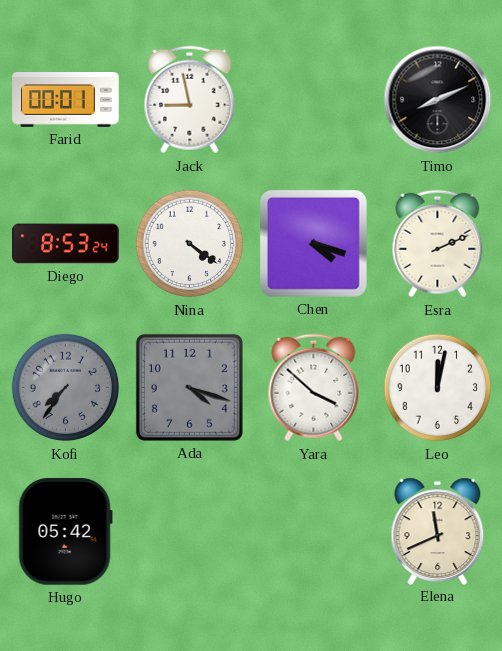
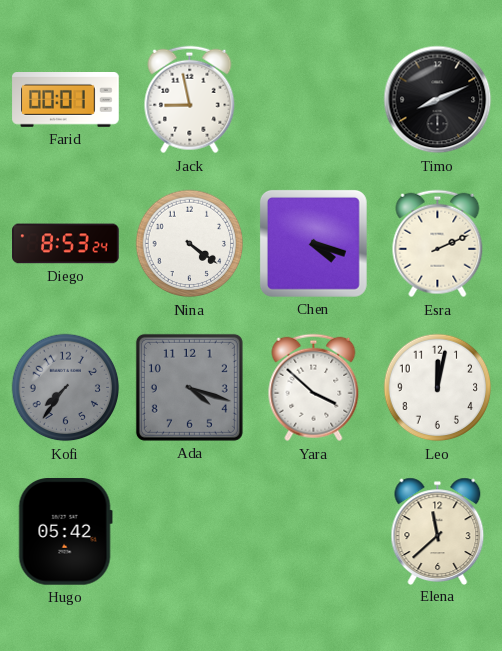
Elena: 11:41 -> 11:38 (438, 531)
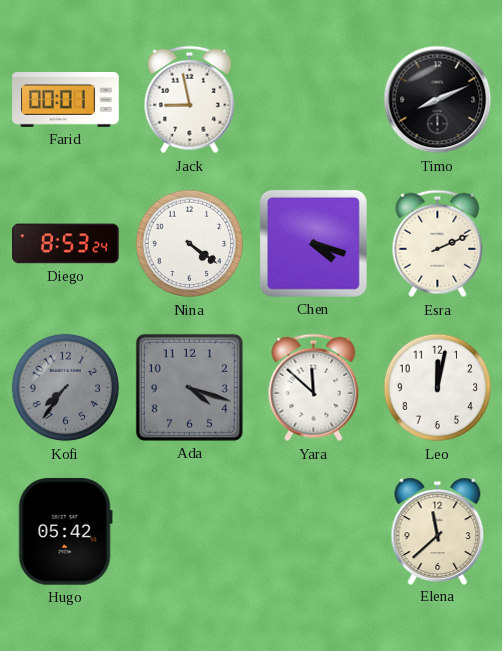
Yara: 3:52 -> 11:52 (314, 388)
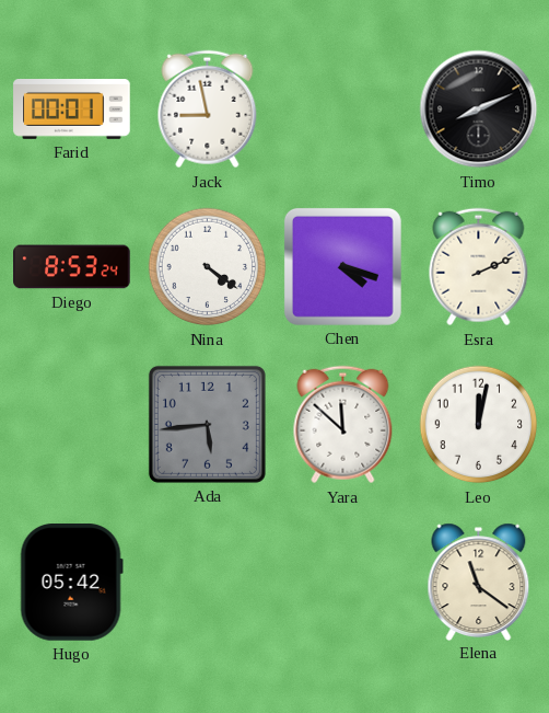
Kofi: 7:36 -> none (66, 388)
Ada: 4:18 -> 5:44 (207, 424)
Elena: 11:38 -> 11:21 (479, 582)
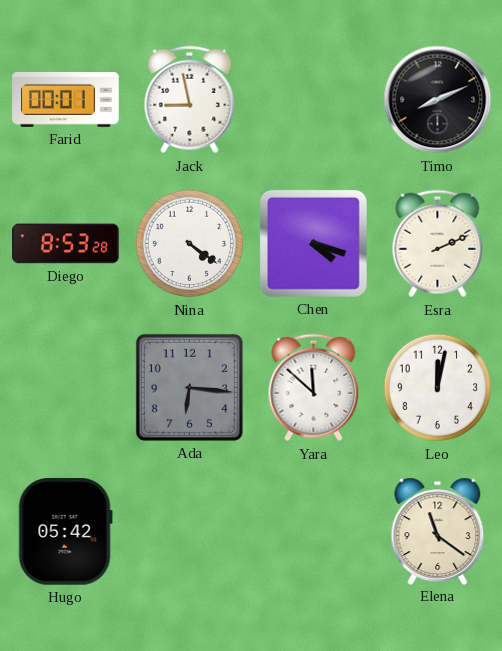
Diego: 8:53:24 -> 8:53:28 (66, 244)
Ada: 5:44 -> 6:16 (189, 387)
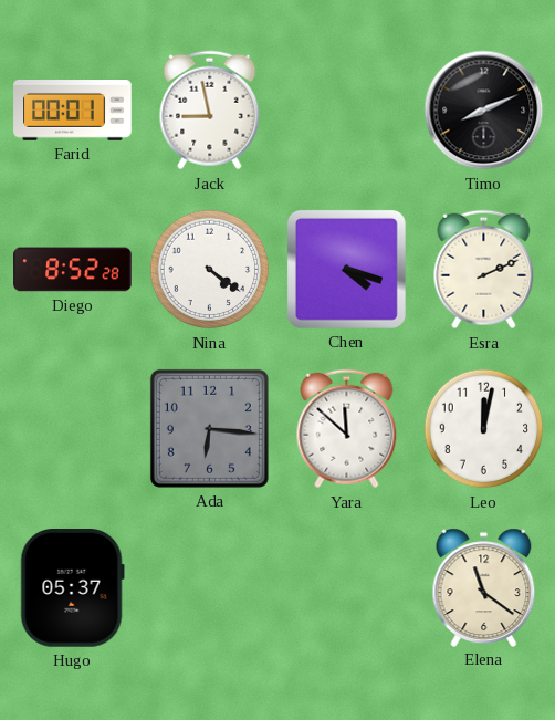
Diego: 8:53 -> 8:52 (73, 270)
Hugo: 05:42 -> 05:37 (72, 588)
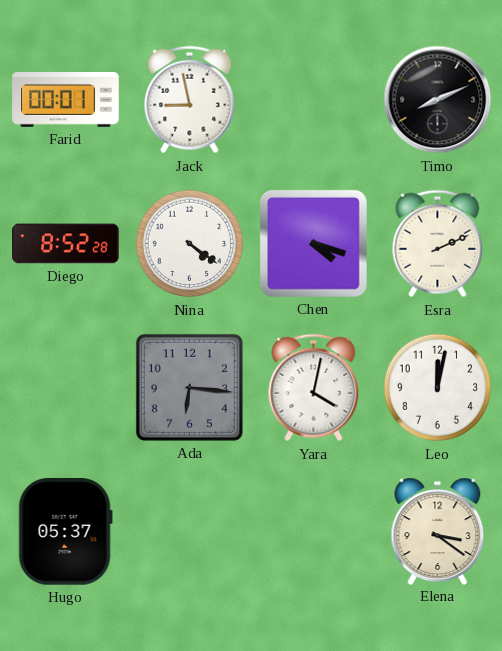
Yara: 11:52 -> 4:02 (314, 388)
Elena: 11:21 -> 3:21 (438, 531)
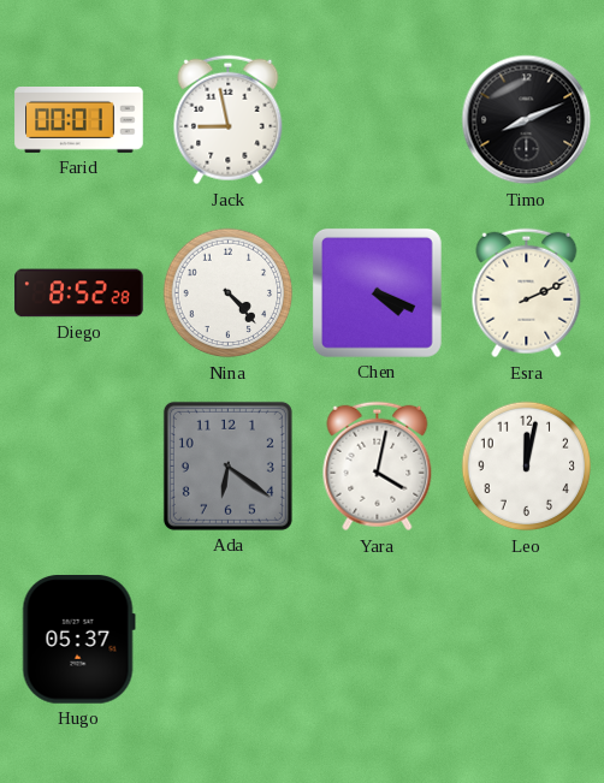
Nina: 4:21 -> 4:23 (229, 293)
Chen: 4:18 -> 4:19 (377, 292)
Ada: 6:16 -> 6:21 (227, 465)
Elena: 3:21 -> none (438, 531)
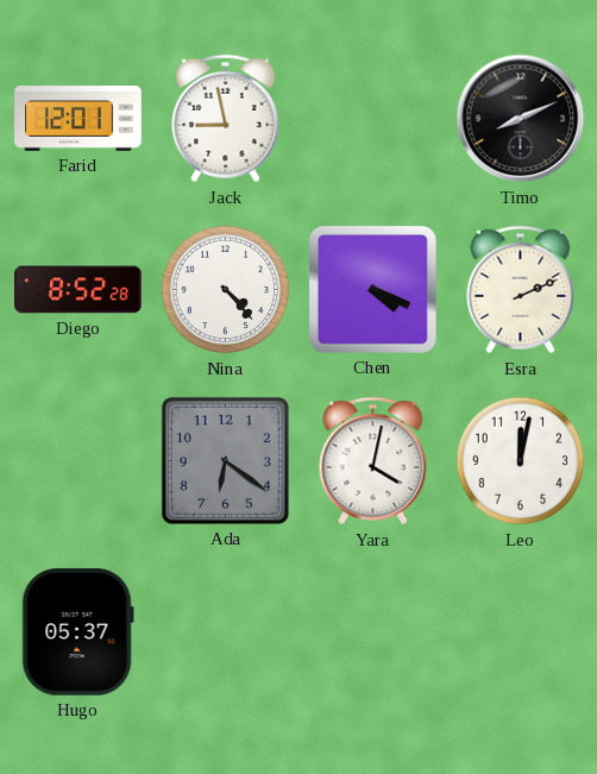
Farid: 00:01 -> 12:01 (78, 119)
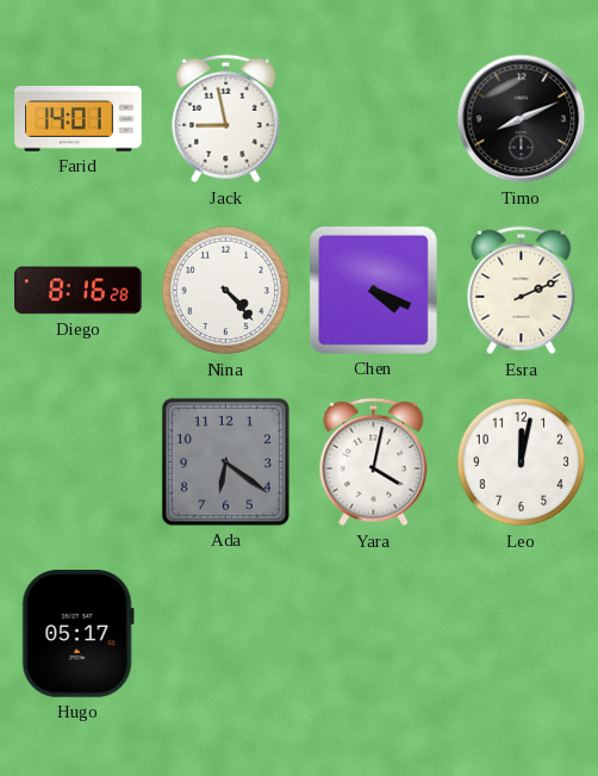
Farid: 12:01 -> 14:01 (79, 119)
Diego: 8:52 -> 8:16 (79, 291)
Hugo: 05:37 -> 05:17 (77, 634)
